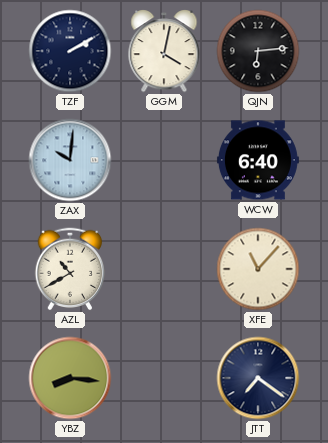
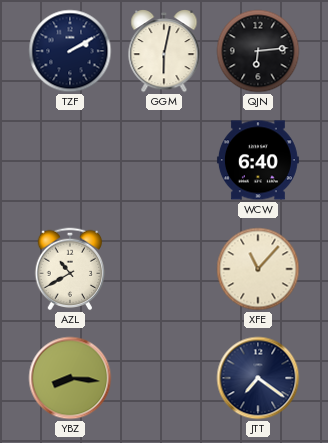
GGM: 4:02 -> 6:02 (164, 51)
ZAX: 10:01 -> none (70, 160)
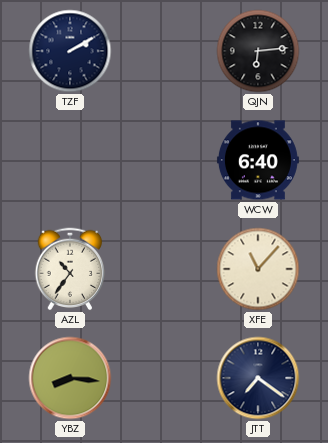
GGM: 6:02 -> none (164, 51)
AZL: 10:40 -> 10:36 (70, 269)
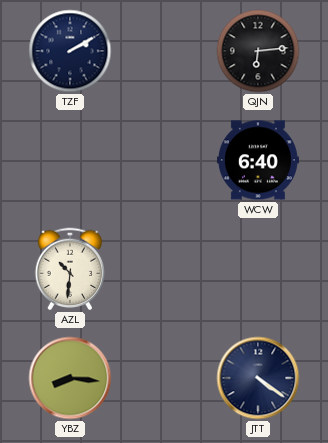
AZL: 10:36 -> 10:31 (70, 269)
XFE: 11:07 -> none (258, 269)
JTT: 7:21 -> 4:21 (258, 378)
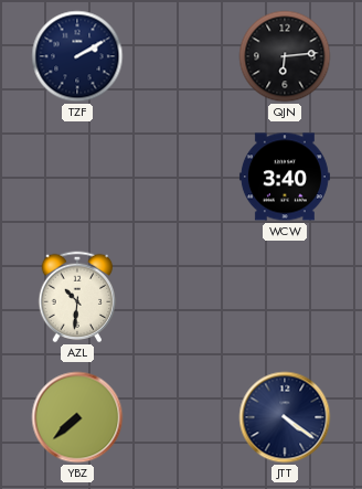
WCW: 6:40 -> 3:40 (285, 177)
YBZ: 8:16 -> 7:38 (77, 417)
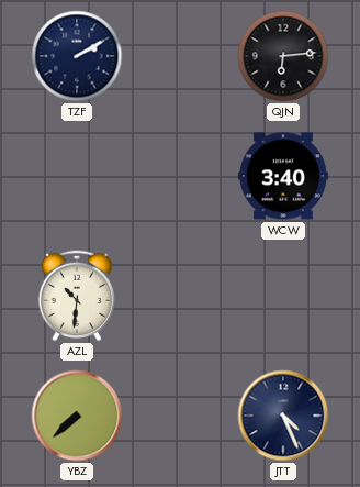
JTT: 4:21 -> 4:26 (283, 416)
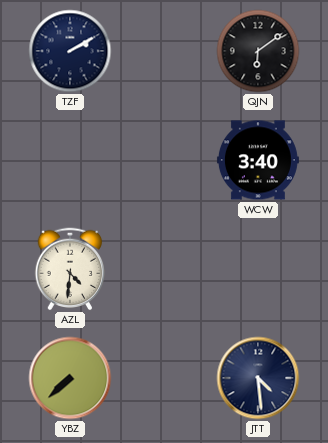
QJN: 6:14 -> 6:09 (258, 51)
AZL: 10:31 -> 4:31 (70, 269)
JTT: 4:26 -> 4:29 (258, 378)
